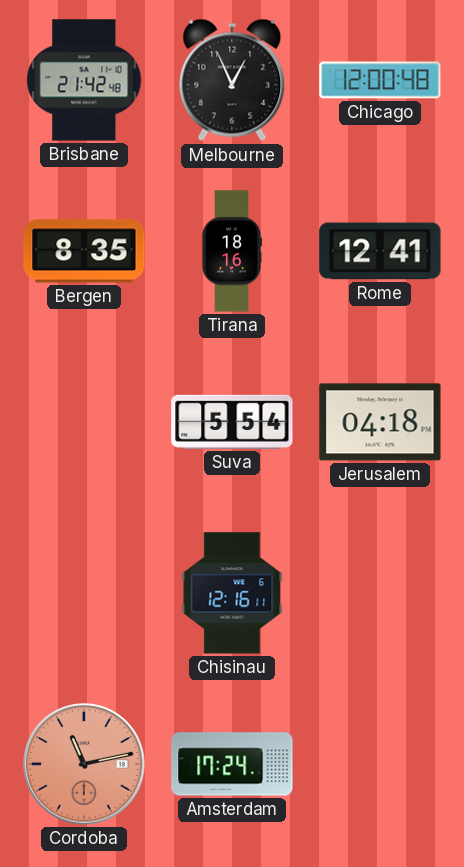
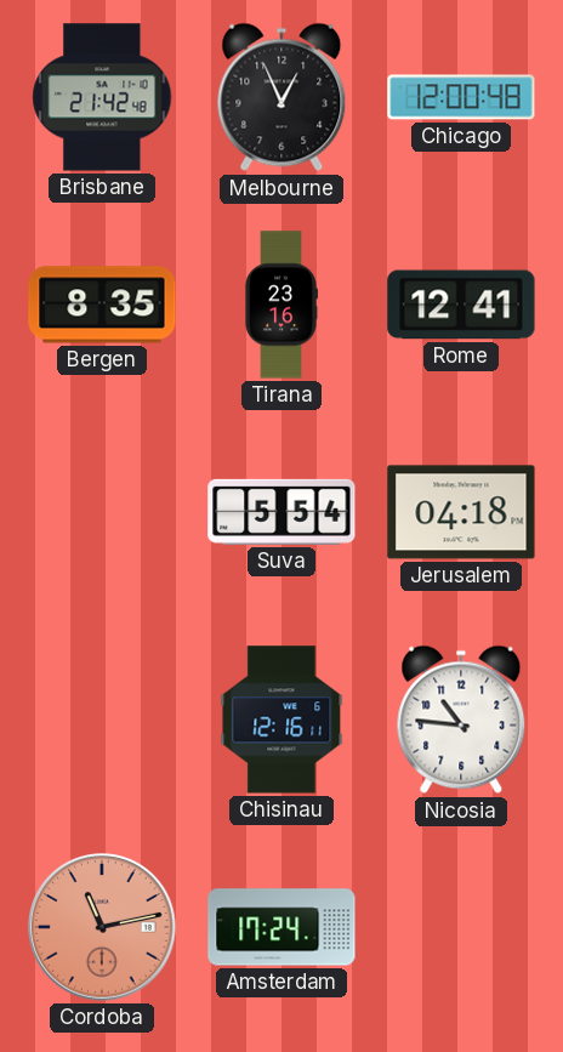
Tirana: 18:16 -> 23:16 (281, 305)
Nicosia: none -> 10:46 (461, 720)
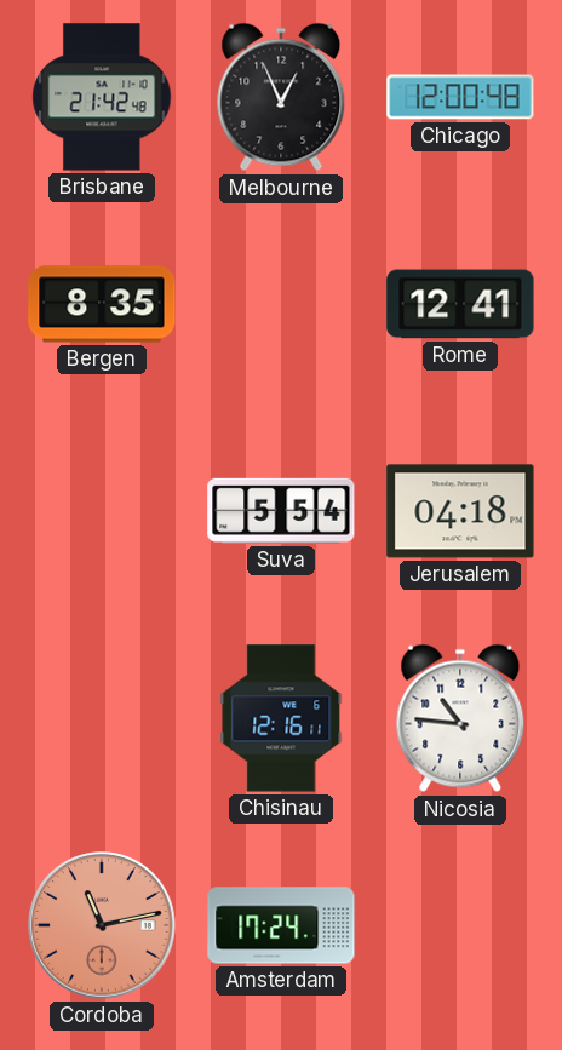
Tirana: 23:16 -> none (281, 305)
